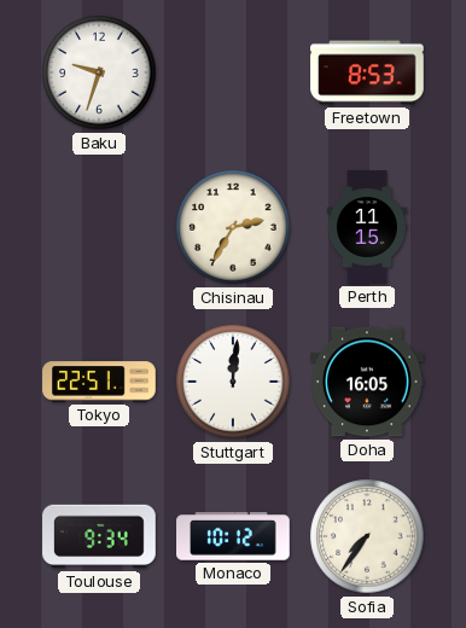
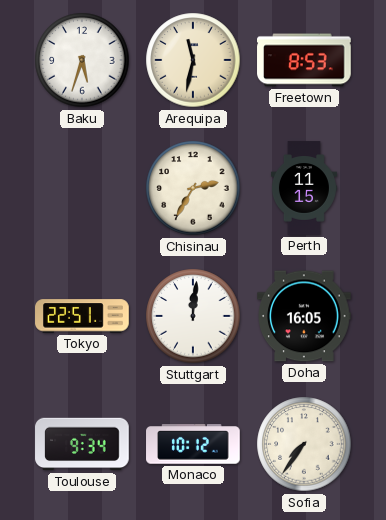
Baku: 9:33 -> 5:33 (82, 60)
Arequipa: none -> 11:32 (193, 60)
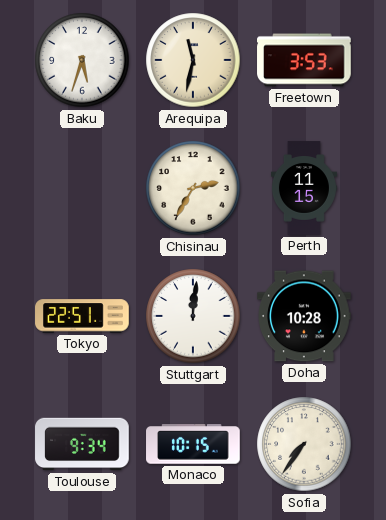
Freetown: 8:53 -> 3:53 (304, 60)
Doha: 16:05 -> 10:28 (304, 316)
Monaco: 10:12 -> 10:15 (193, 444)
